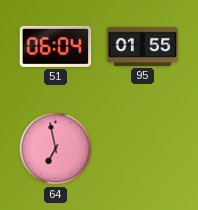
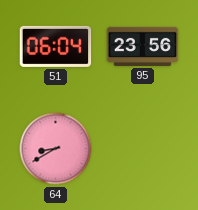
95: 01:55 -> 23:56 (143, 46)
64: 6:58 -> 8:40 (56, 149)
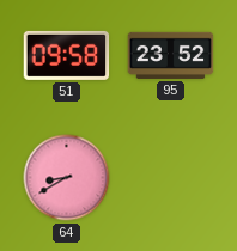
51: 06:04 -> 09:58 (67, 55)
95: 23:56 -> 23:52 (171, 55)
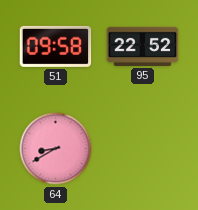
95: 23:52 -> 22:52 (143, 46)
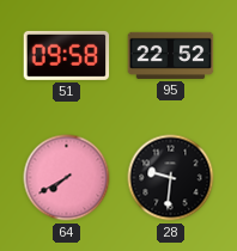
64: 8:40 -> 7:40 (67, 178)
28: none -> 9:31 (171, 178)
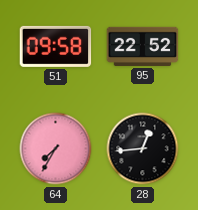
64: 7:40 -> 7:35 (56, 149)
28: 9:31 -> 12:44 (143, 149)
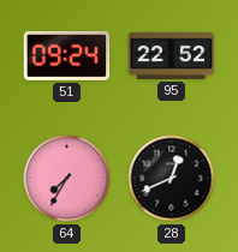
51: 09:58 -> 09:24 (67, 55)
28: 12:44 -> 12:41 (172, 179)
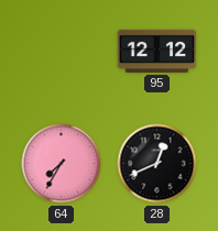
51: 09:24 -> none (67, 55)
95: 22:52 -> 12:12 (157, 51)
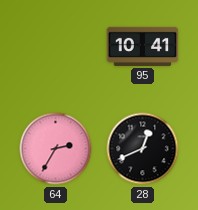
95: 12:12 -> 10:41 (143, 46)
64: 7:35 -> 2:35 (56, 149)
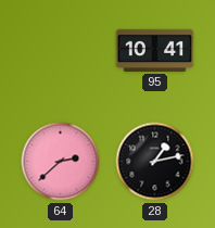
64: 2:35 -> 2:38 (61, 162)
28: 12:41 -> 1:13 (155, 162)
